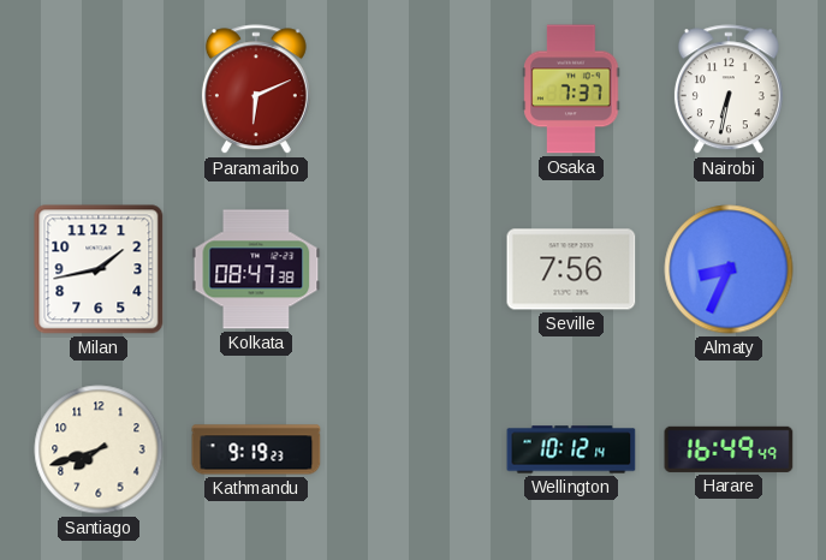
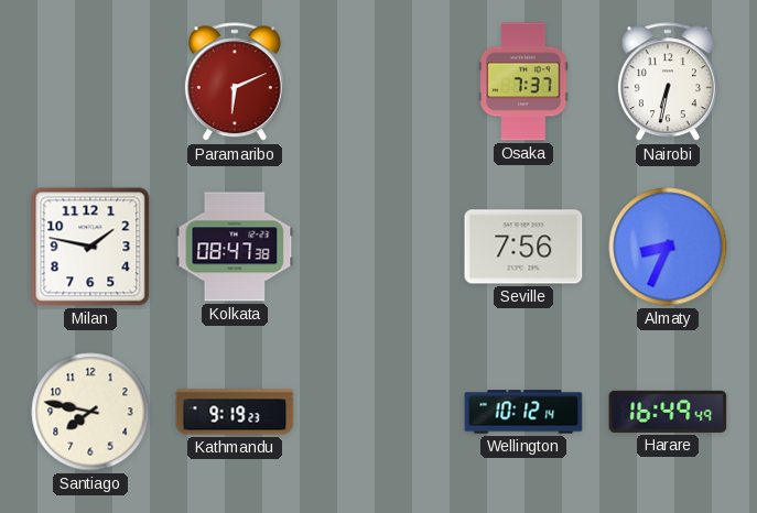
Milan: 1:43 -> 1:47 (90, 247)
Santiago: 7:42 -> 7:47 (90, 412)
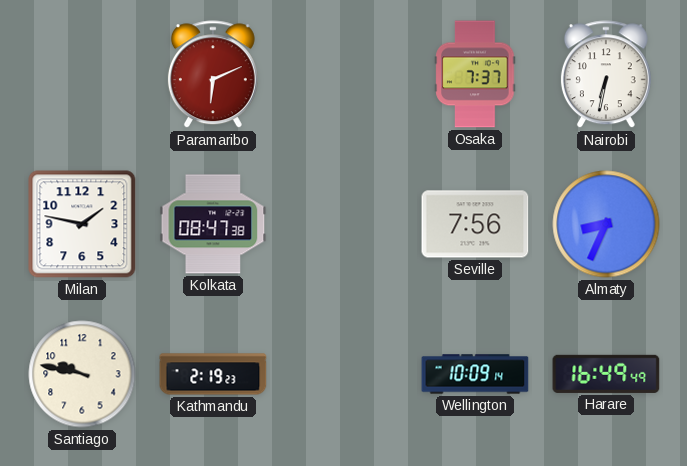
Santiago: 7:47 -> 9:47 (82, 374)
Kathmandu: 9:19 -> 2:19 (213, 374)
Wellington: 10:12 -> 10:09 (475, 374)
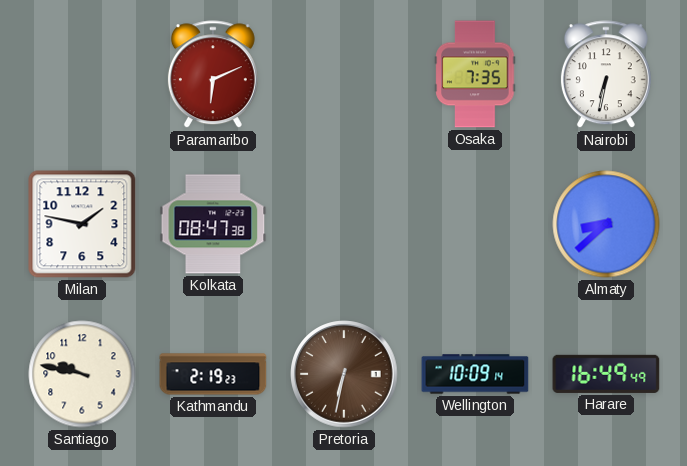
Osaka: 7:37 -> 7:35 (475, 74)
Seville: 7:56 -> none (475, 224)
Almaty: 8:34 -> 8:38 (606, 224)
Pretoria: none -> 6:32 (344, 374)
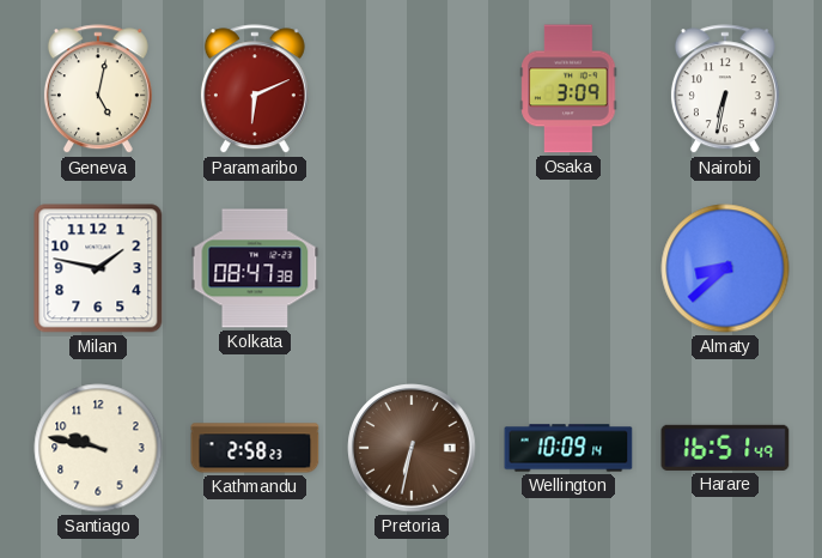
Geneva: none -> 5:02 (98, 90)
Osaka: 7:35 -> 3:09 (568, 89)
Kathmandu: 2:19 -> 2:58 (255, 448)
Harare: 16:49 -> 16:51 (725, 448)
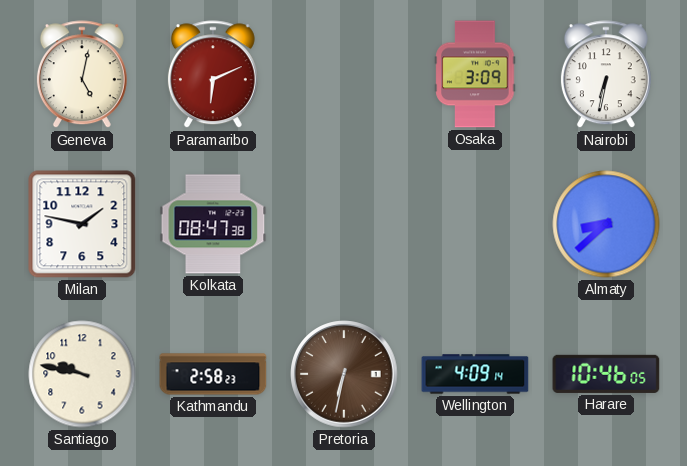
Wellington: 10:09 -> 4:09 (475, 374)
Harare: 16:51 -> 10:46 (606, 374)
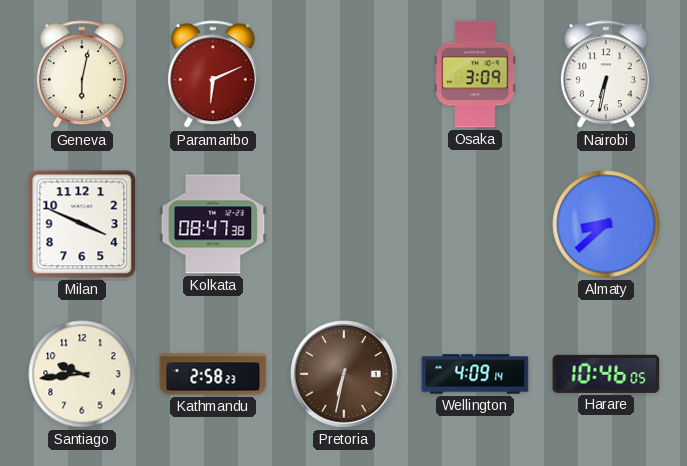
Geneva: 5:02 -> 6:02 (82, 75)
Milan: 1:47 -> 3:49 (82, 224)
Santiago: 9:47 -> 9:44 (82, 374)
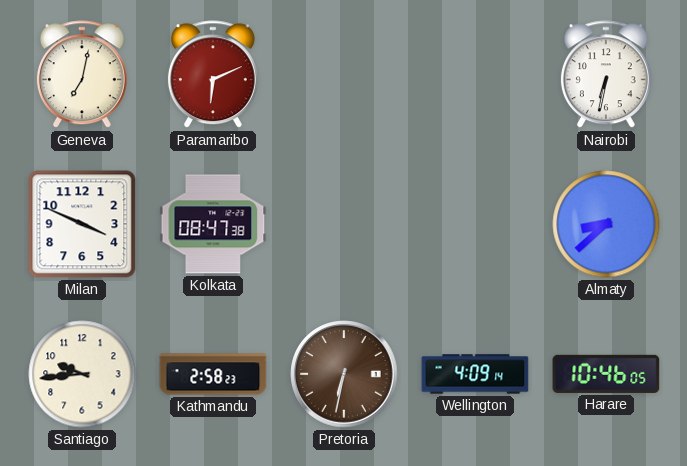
Geneva: 6:02 -> 7:02 (82, 75)
Osaka: 3:09 -> none (475, 74)
